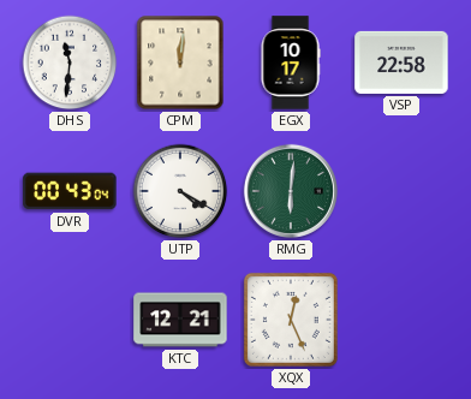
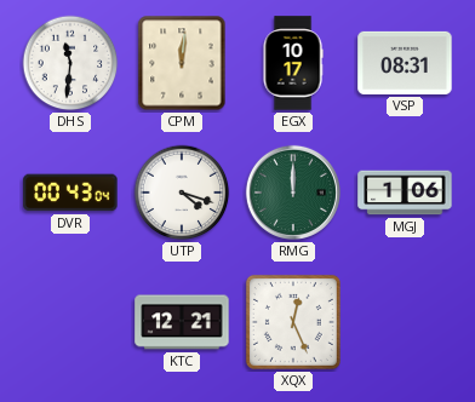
VSP: 22:58 -> 08:31 (405, 63)
UTP: 4:20 -> 4:18 (182, 193)
RMG: 6:01 -> 12:00 (293, 193)
MGJ: none -> 1:06 (405, 193)
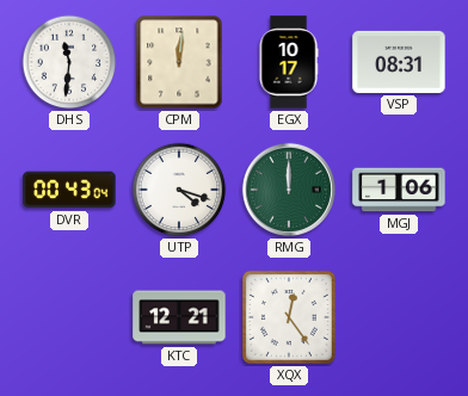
XQX: 12:26 -> 12:24 (289, 317)
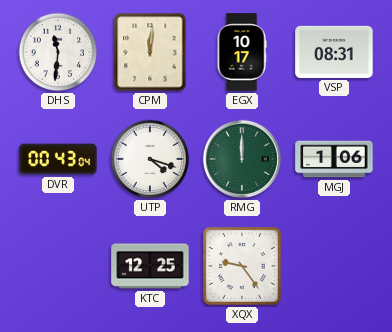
KTC: 12:21 -> 12:25 (150, 266)
XQX: 12:24 -> 9:24 (242, 266)
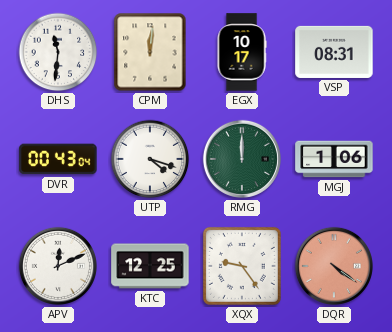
APV: none -> 12:11 (58, 266)
DQR: none -> 4:21 (334, 266)
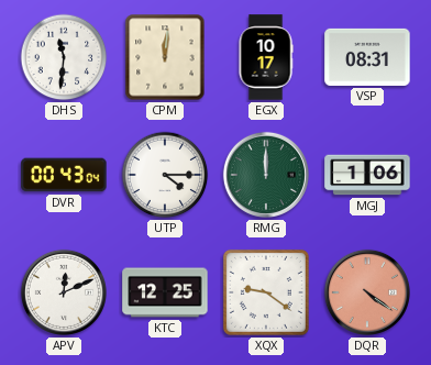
UTP: 4:18 -> 4:15 (165, 175)
XQX: 9:24 -> 9:21 (266, 292)
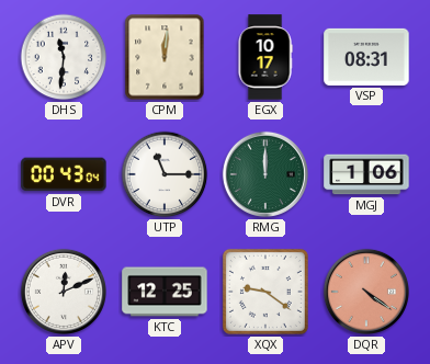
UTP: 4:15 -> 11:15 (165, 174)
